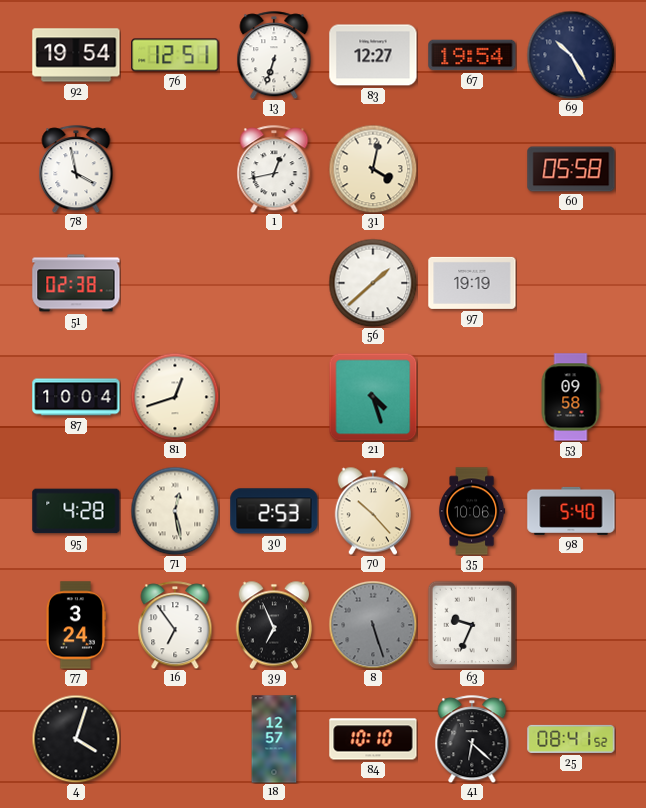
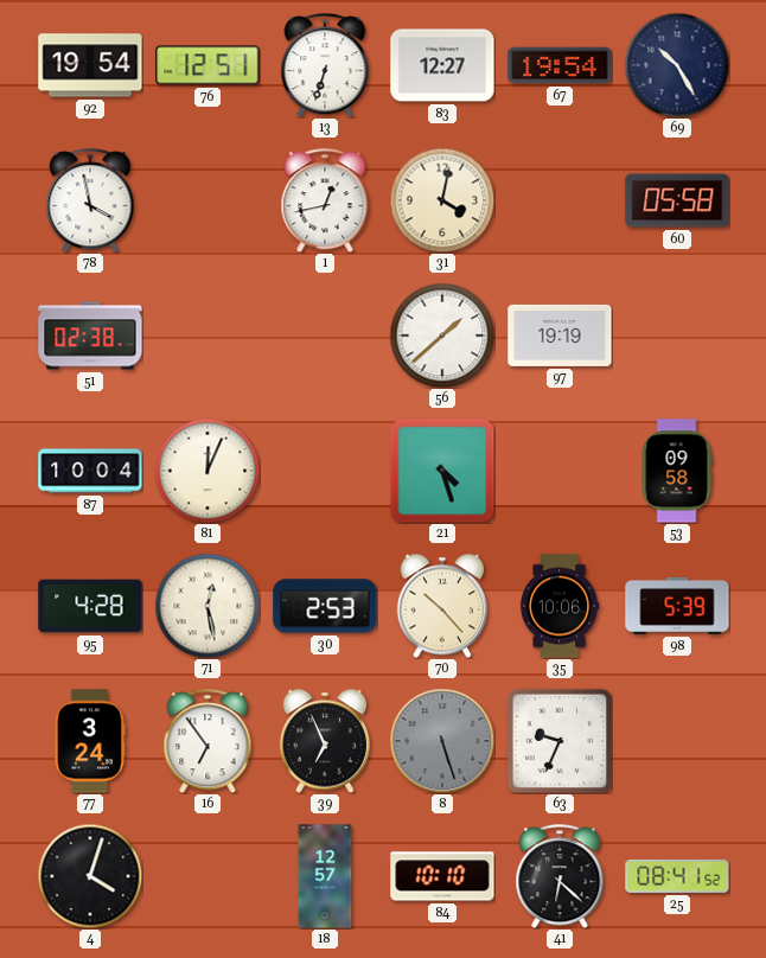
81: 12:42 -> 12:04 (208, 471)
98: 5:40 -> 5:39 (677, 606)
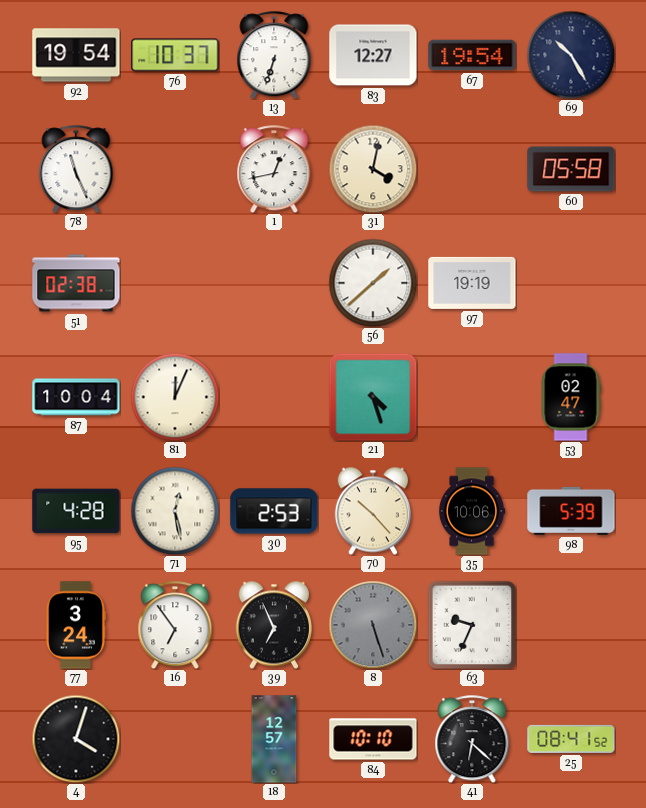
76: 12:51 -> 10:37 (175, 55)
78: 3:58 -> 11:26 (76, 169)
53: 09:58 -> 02:47 (571, 397)
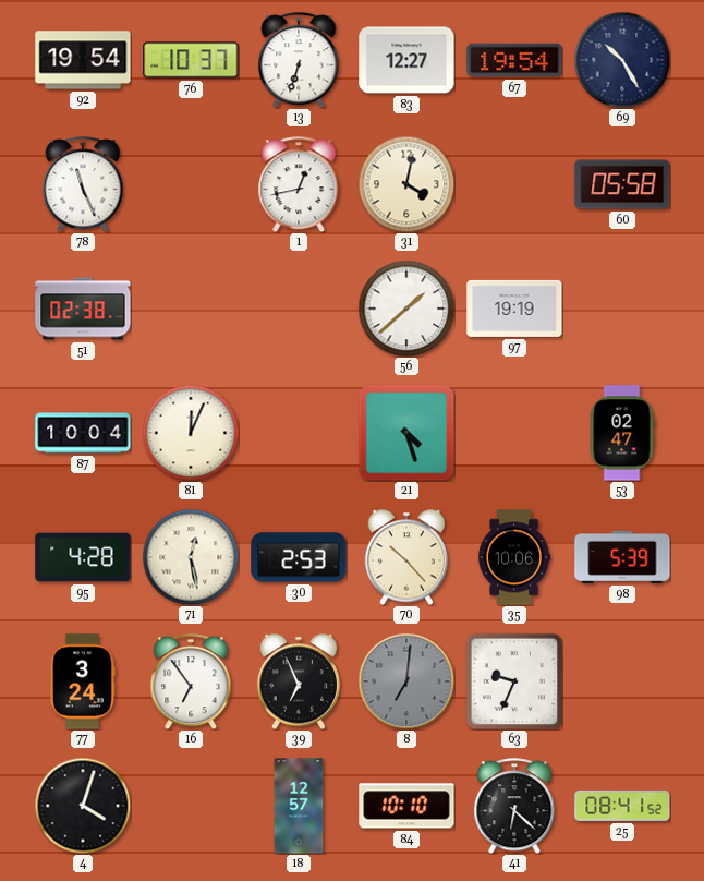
8: 5:27 -> 7:01 (406, 681)
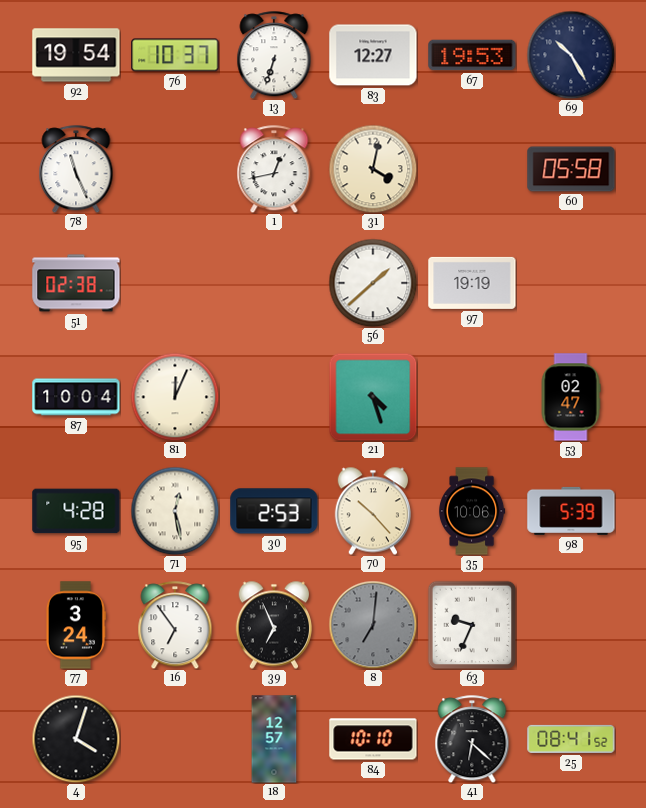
67: 19:54 -> 19:53 (472, 55)
